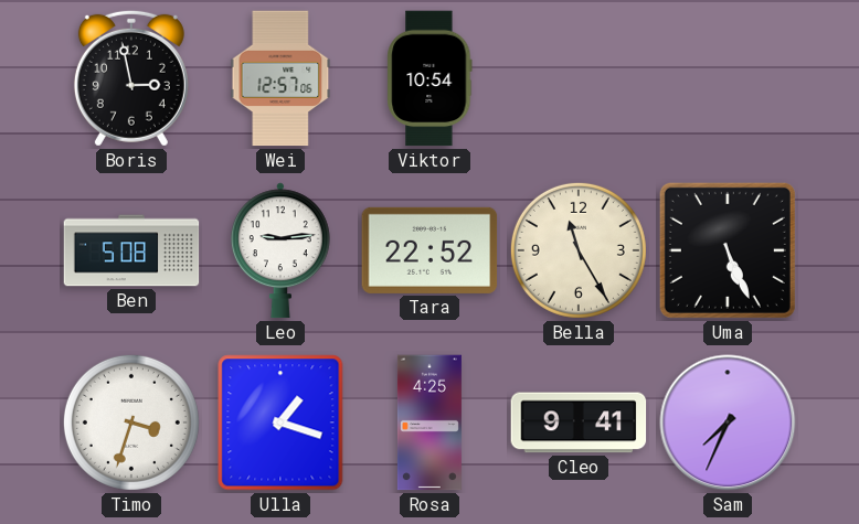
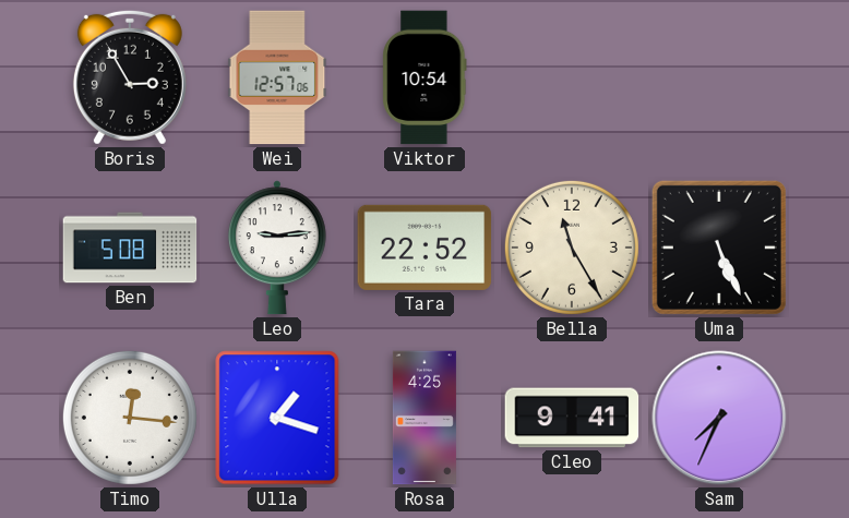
Boris: 2:58 -> 2:55 (130, 77)
Timo: 3:33 -> 12:16 (130, 418)
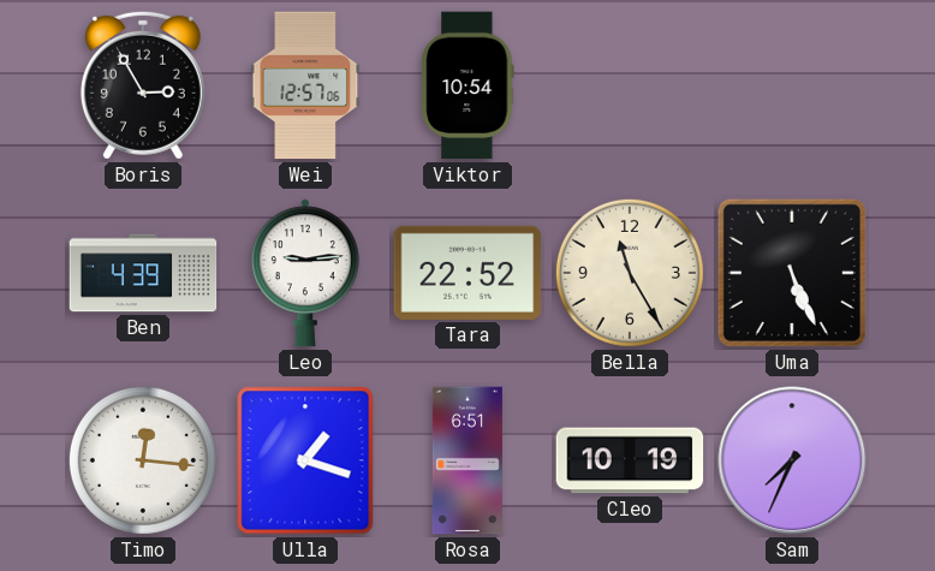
Ben: 5:08 -> 4:39 (143, 273)
Rosa: 4:25 -> 6:51 (467, 460)
Cleo: 9:41 -> 10:19 (630, 460)
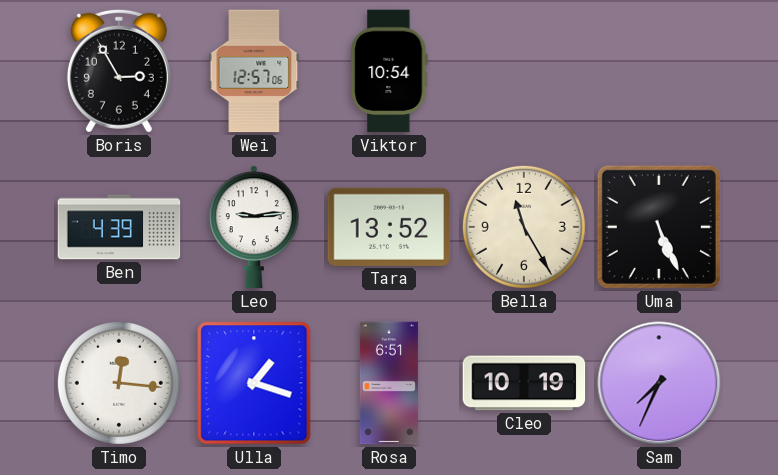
Tara: 22:52 -> 13:52 (389, 227)
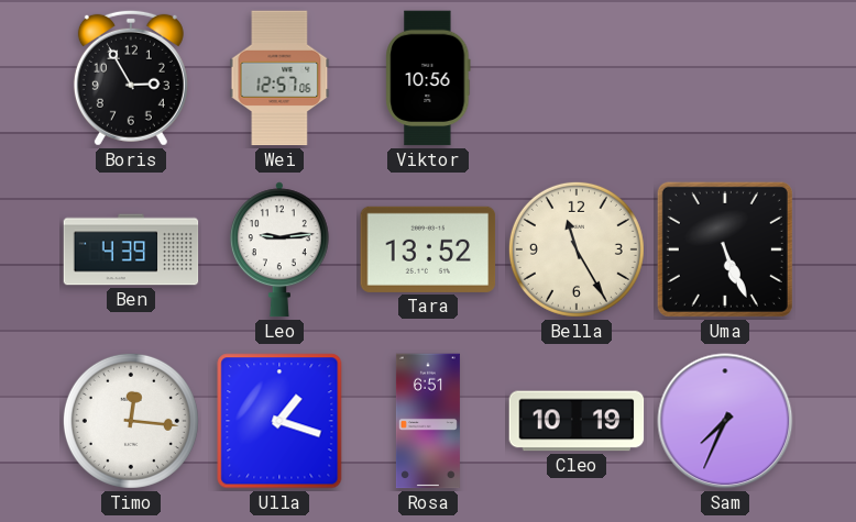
Viktor: 10:54 -> 10:56 (428, 78)
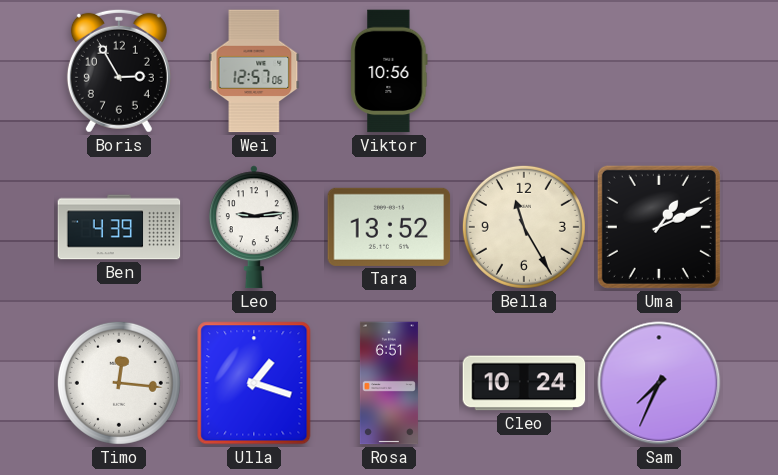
Uma: 5:26 -> 1:11 (659, 227)
Cleo: 10:19 -> 10:24 (524, 383)
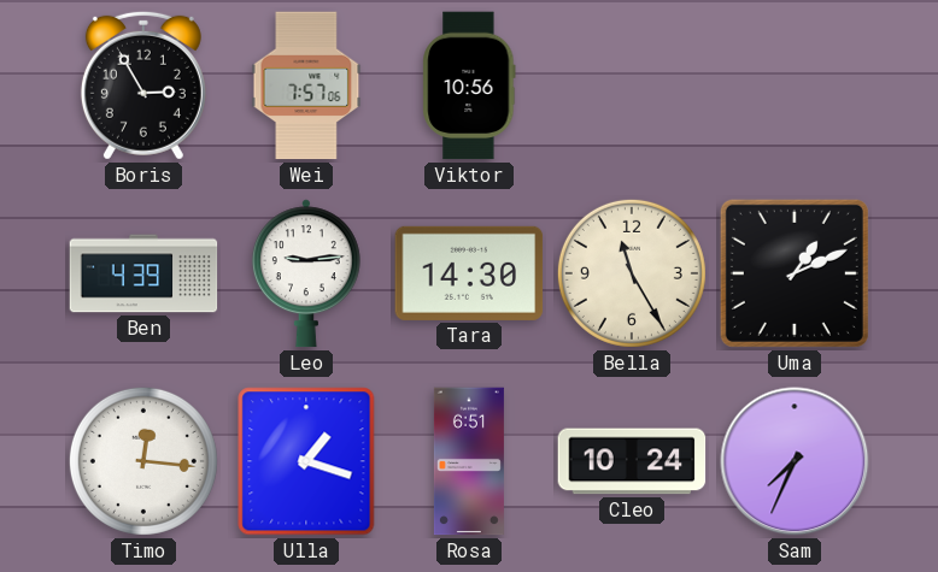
Wei: 12:57 -> 7:57 (306, 85)
Tara: 13:52 -> 14:30 (469, 273)
